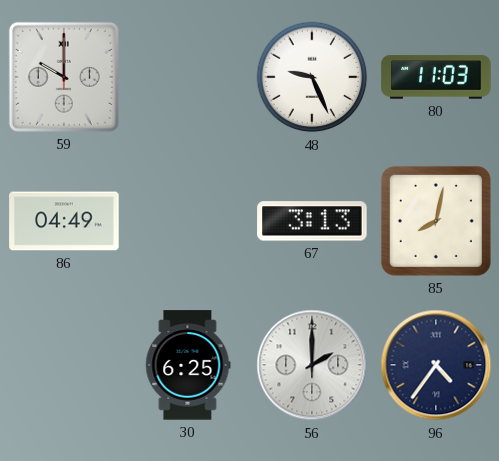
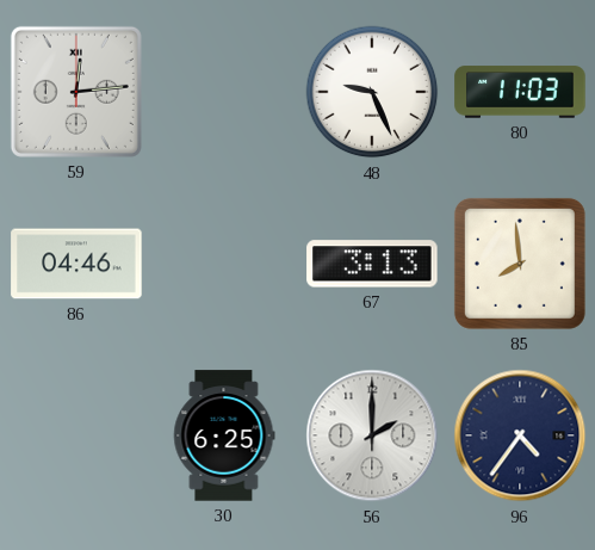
59: 10:00 -> 12:14 (76, 92)
86: 04:49 -> 04:46 (76, 264)
85: 8:02 -> 7:59 (520, 264)
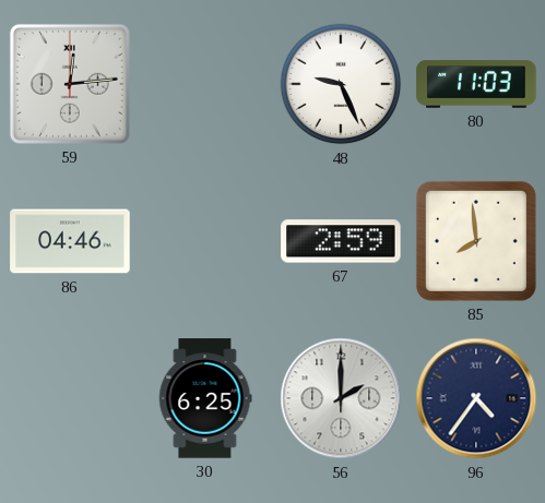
67: 3:13 -> 2:59 (341, 241)
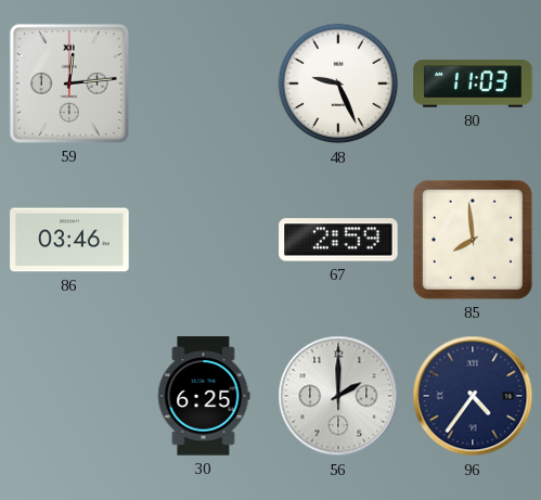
86: 04:46 -> 03:46 (69, 240)
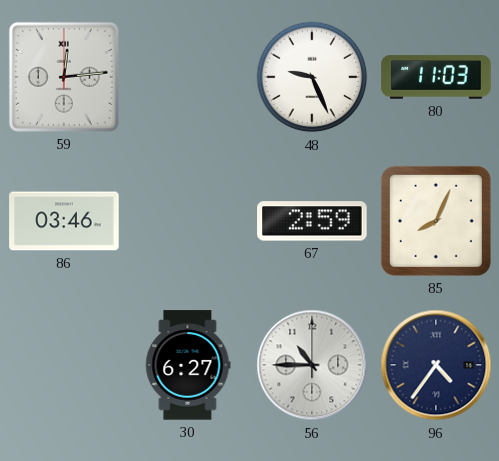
85: 7:59 -> 8:04 (436, 221)
30: 6:25 -> 6:27 (188, 365)
56: 2:00 -> 10:45 (312, 365)
